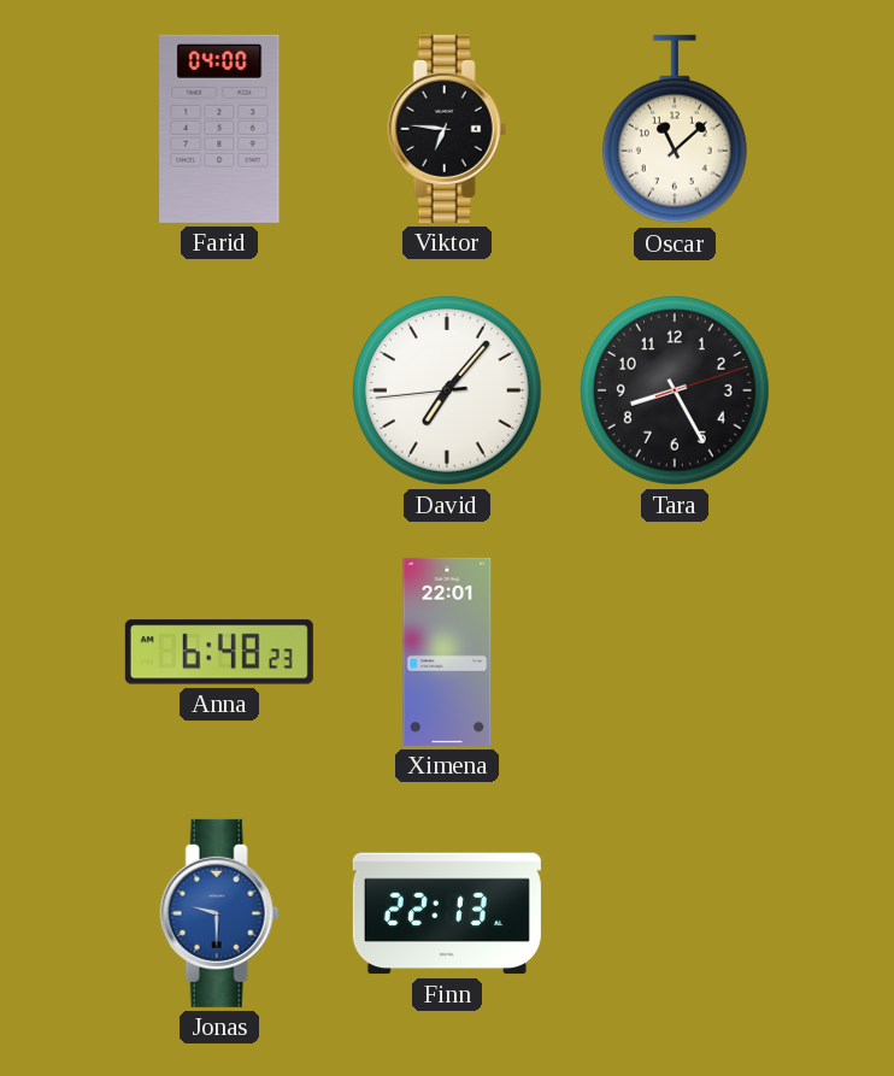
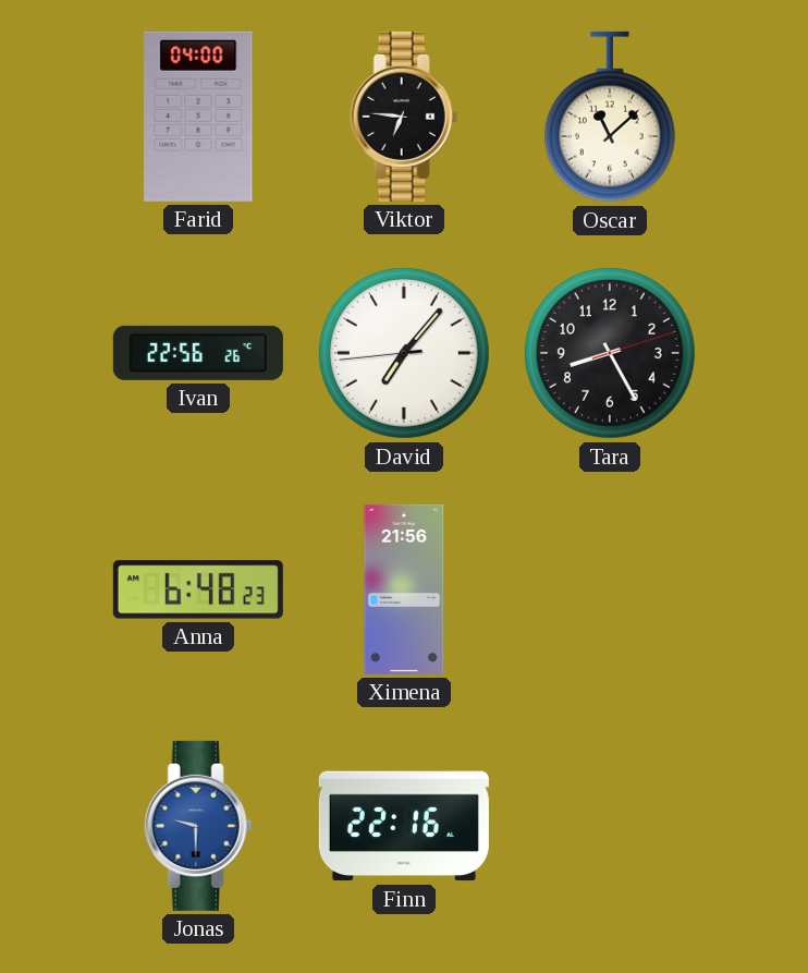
Ivan: none -> 22:56 (198, 353)
Ximena: 22:01 -> 21:56 (404, 589)
Finn: 22:13 -> 22:16 (404, 826)
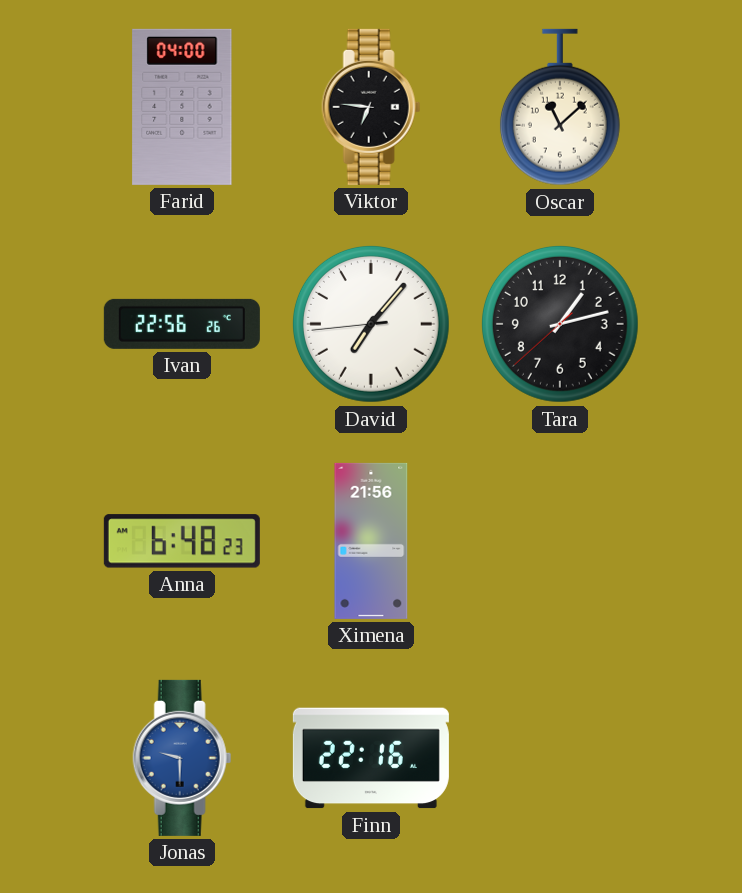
Tara: 8:25 -> 1:12 (560, 324)
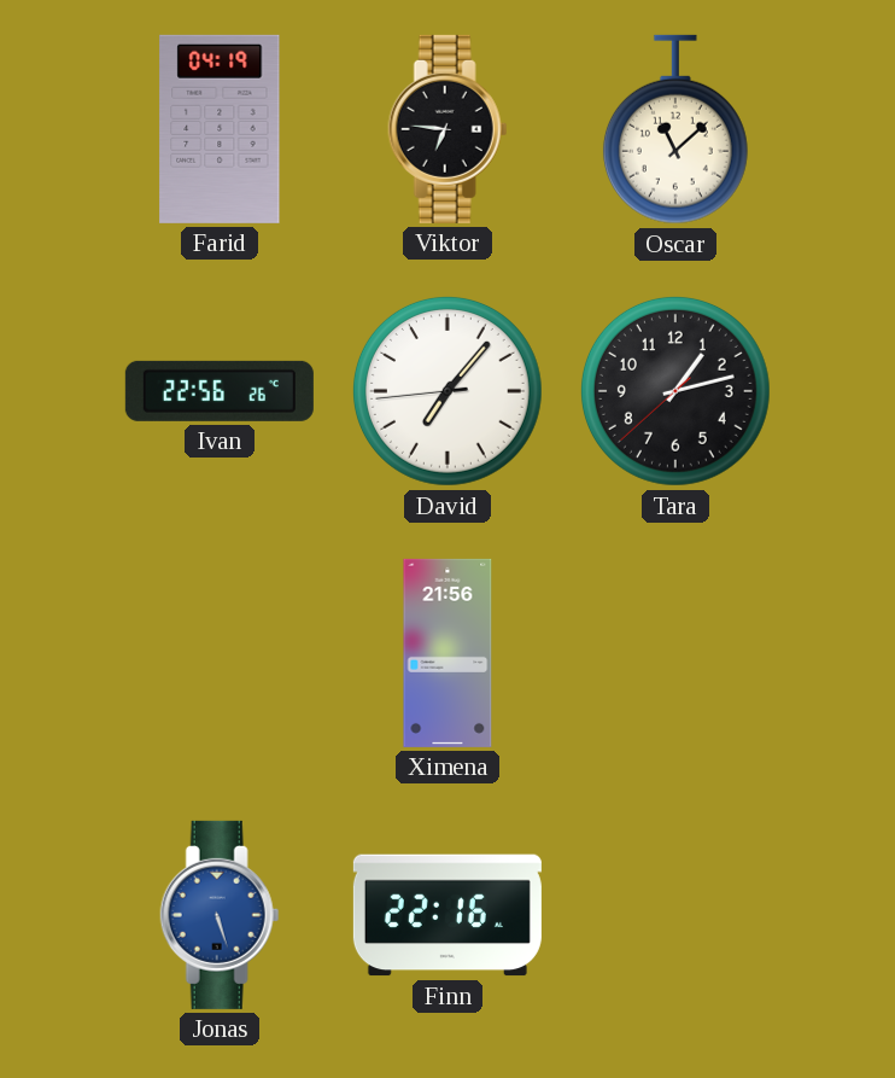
Farid: 04:00 -> 04:19 (220, 129)
Anna: 6:48 -> none (182, 541)
Jonas: 9:30 -> 5:27 (220, 915)
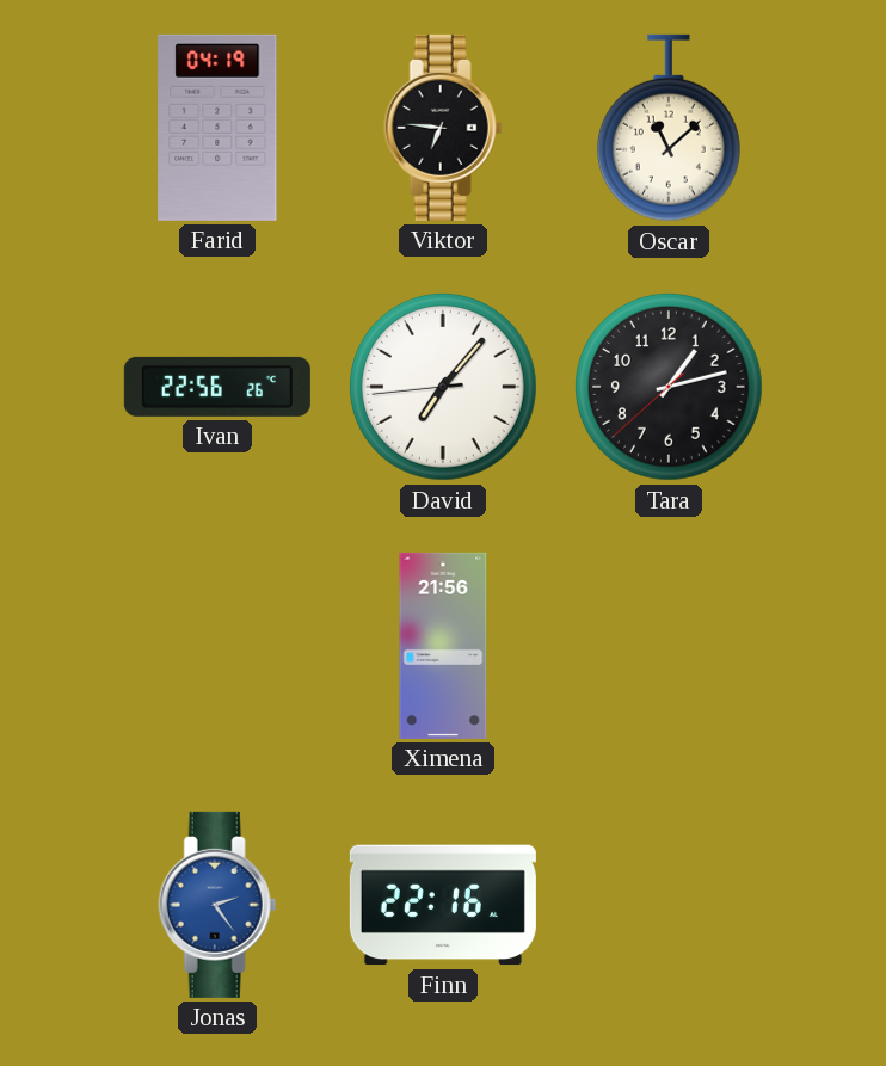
Jonas: 5:27 -> 2:24 (217, 905)
